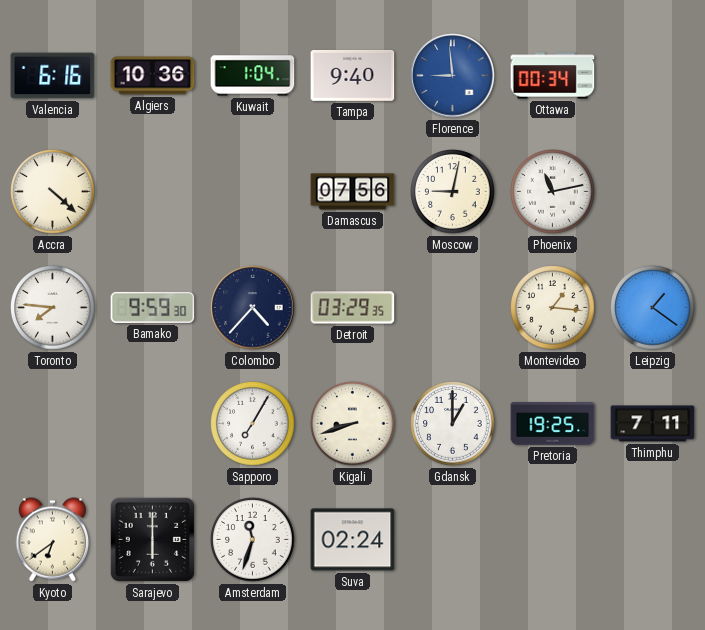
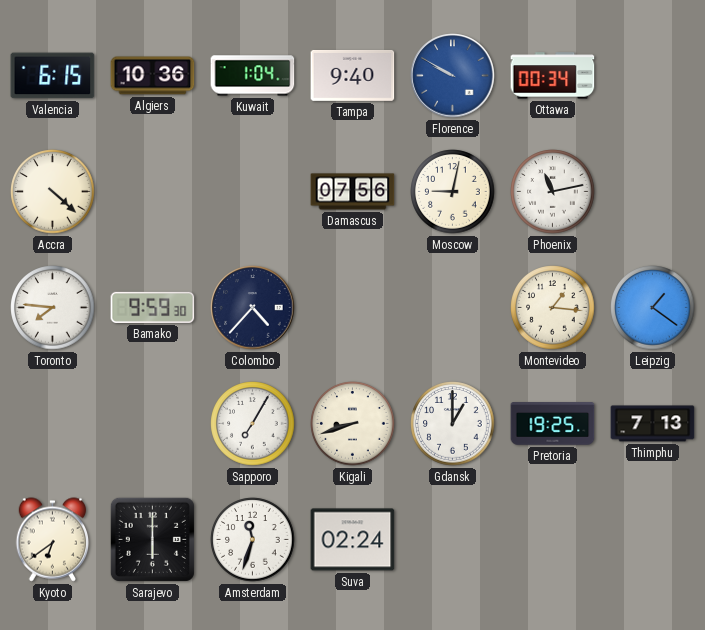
Valencia: 6:16 -> 6:15 (53, 76)
Florence: 8:59 -> 9:50 (453, 76)
Detroit: 03:29 -> none (353, 308)
Thimphu: 7:11 -> 7:13 (653, 424)
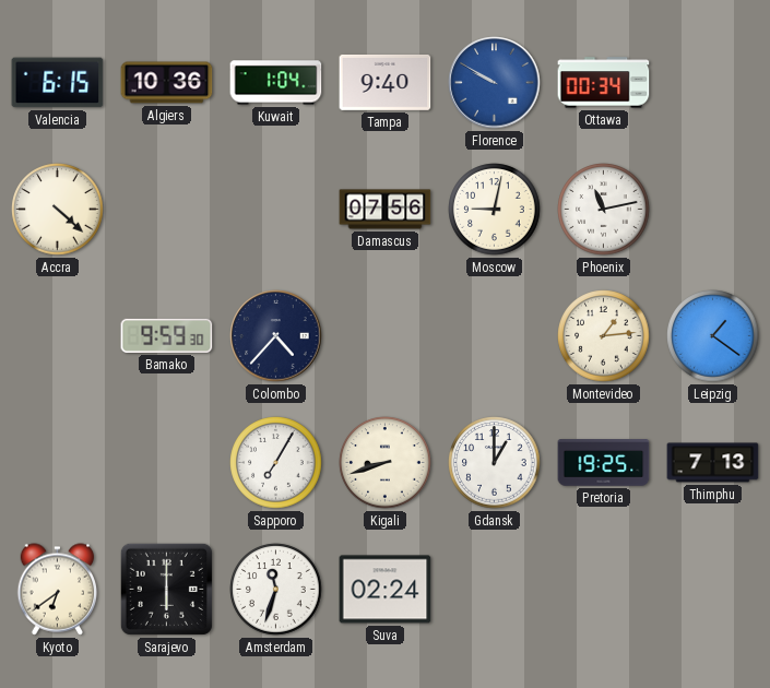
Toronto: 7:46 -> none (53, 308)
Montevideo: 1:16 -> 1:14 (604, 336)
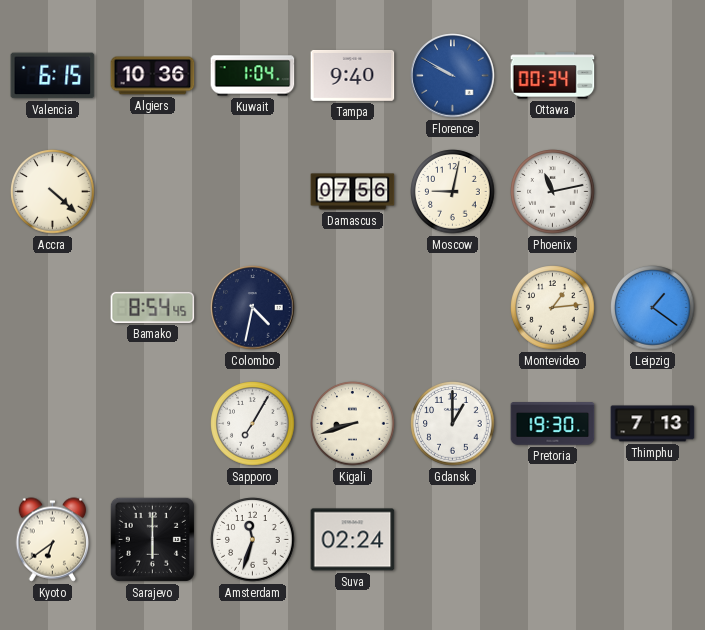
Bamako: 9:59 -> 8:54 (153, 307)
Colombo: 4:37 -> 4:32 (253, 308)
Pretoria: 19:25 -> 19:30 (553, 424)
